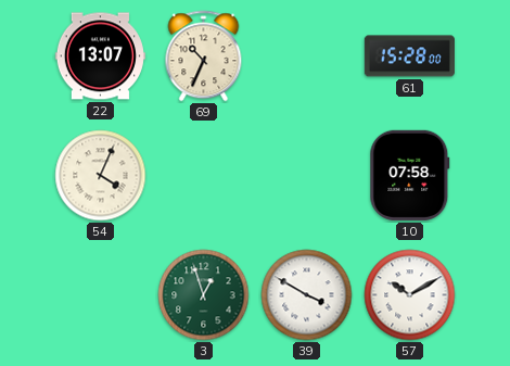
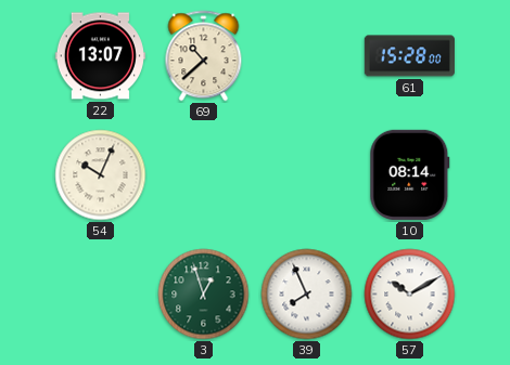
69: 10:34 -> 10:38 (204, 56)
54: 4:04 -> 10:04 (101, 175)
10: 07:58 -> 08:14 (410, 174)
39: 3:50 -> 7:56 (307, 295)
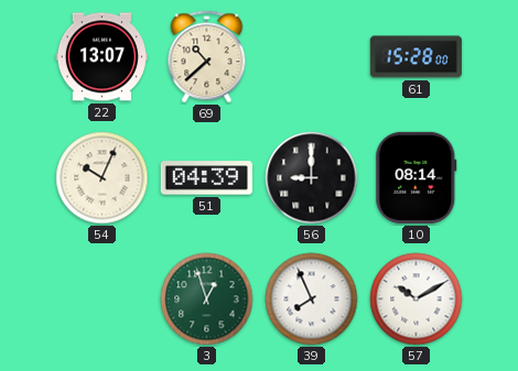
51: none -> 04:39 (206, 178)
56: none -> 9:00 (312, 178)
